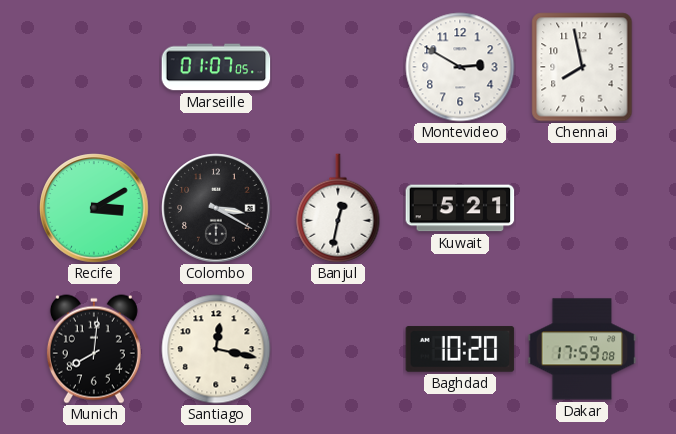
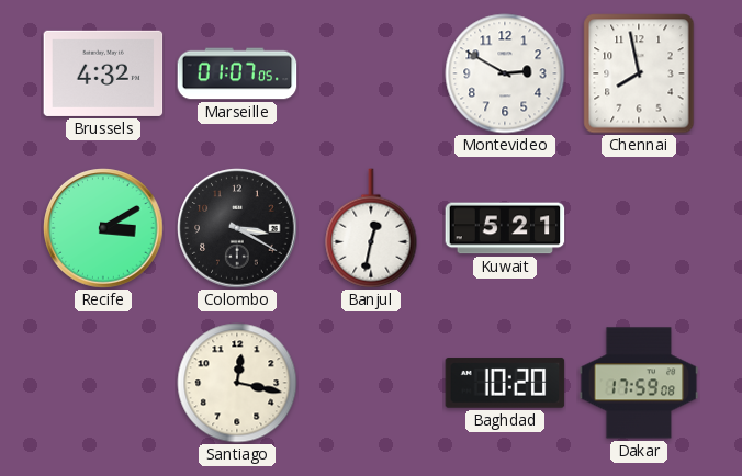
Brussels: none -> 4:32 (103, 73)
Munich: 8:01 -> none (94, 349)
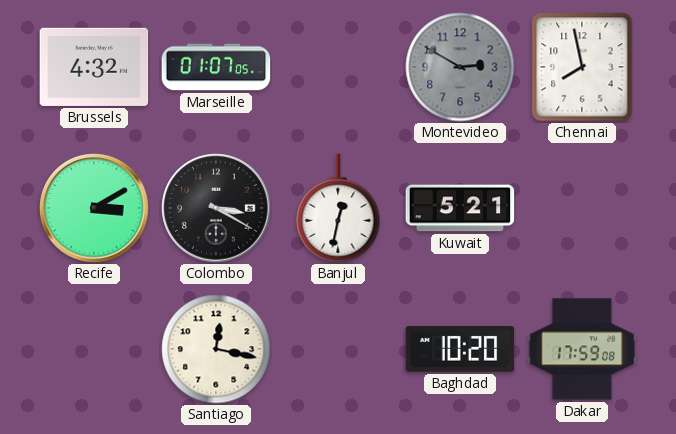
Montevideo dial: white -> grey (460, 67)
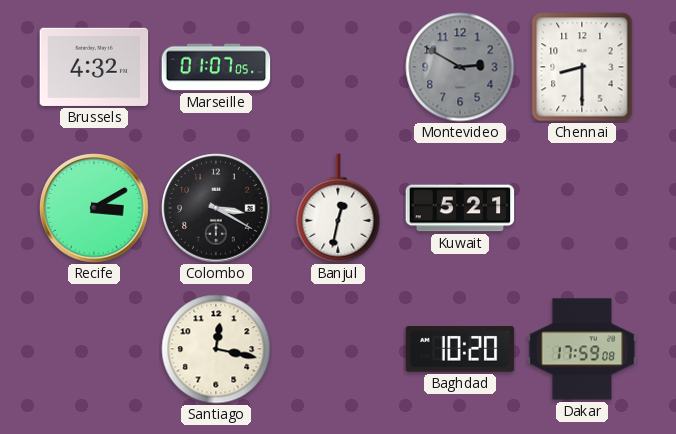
Chennai: 7:58 -> 8:30 (582, 67)
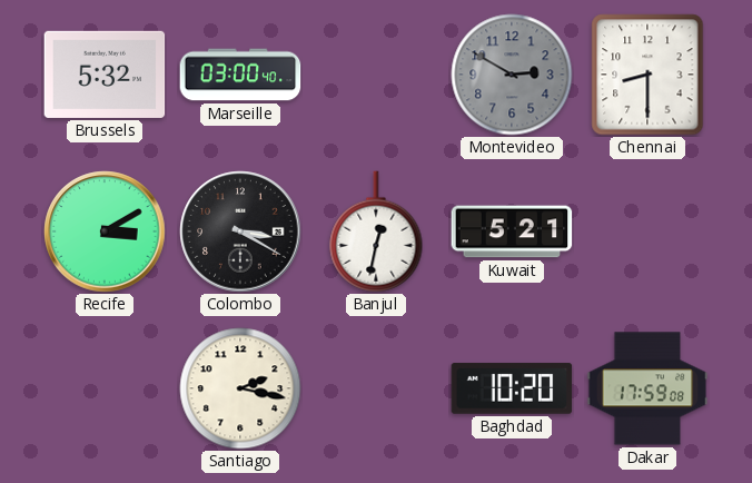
Brussels: 4:32 -> 5:32 (105, 75)
Marseille: 01:07 -> 03:00 (240, 75)
Santiago: 12:17 -> 2:17 (240, 388)
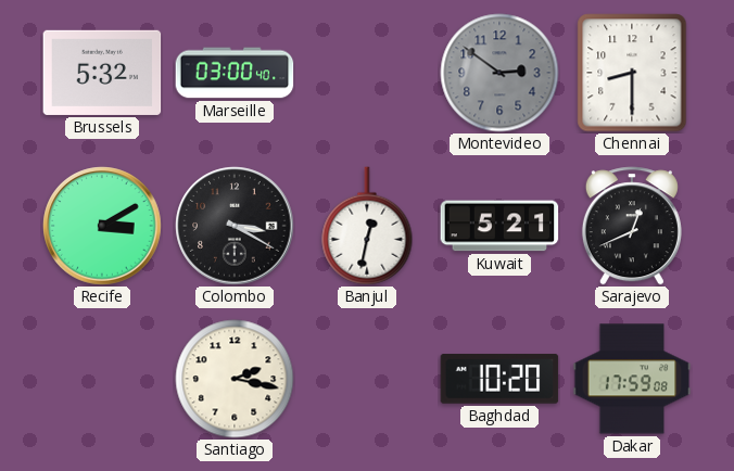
Montevideo: 2:50 -> 2:51 (499, 73)
Sarajevo: none -> 12:41 (632, 226)
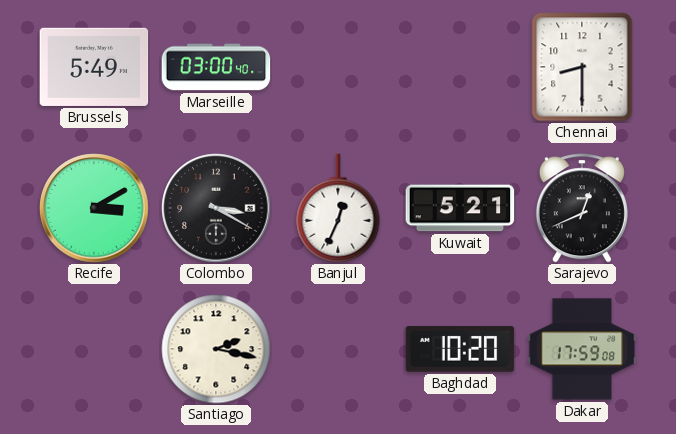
Brussels: 5:32 -> 5:49 (94, 67)
Montevideo: 2:51 -> none (499, 73)
Banjul: 12:32 -> 12:34 (338, 208)
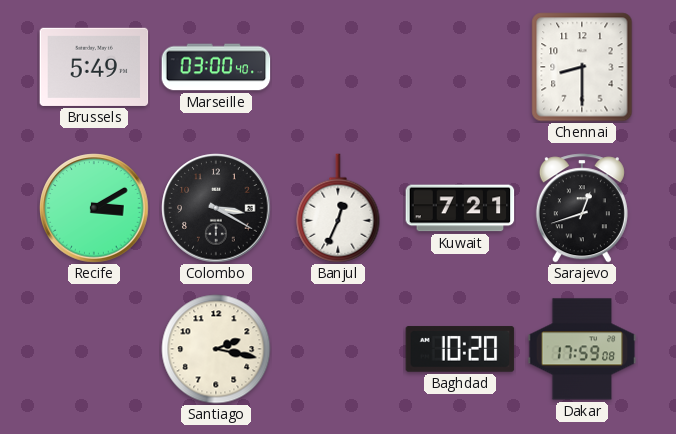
Kuwait: 5:21 -> 7:21 (460, 208)
Sarajevo: 12:41 -> 12:42 (582, 208)
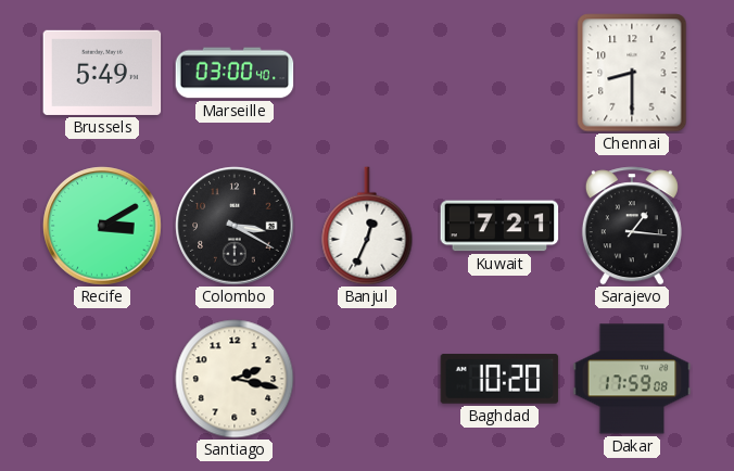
Sarajevo: 12:42 -> 1:16 (632, 226)
